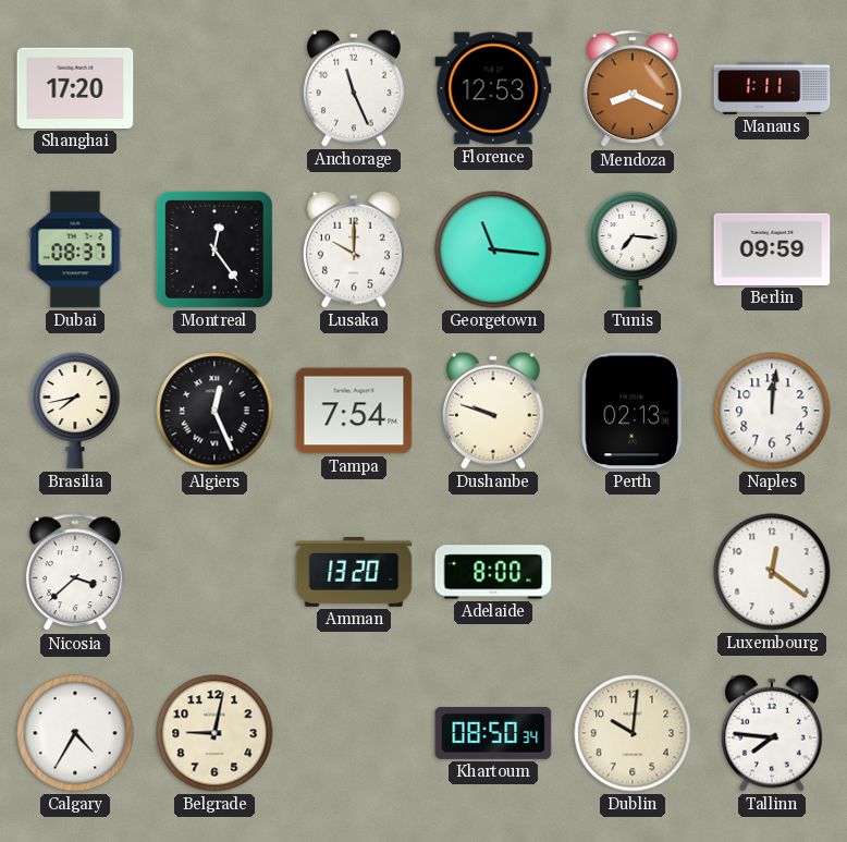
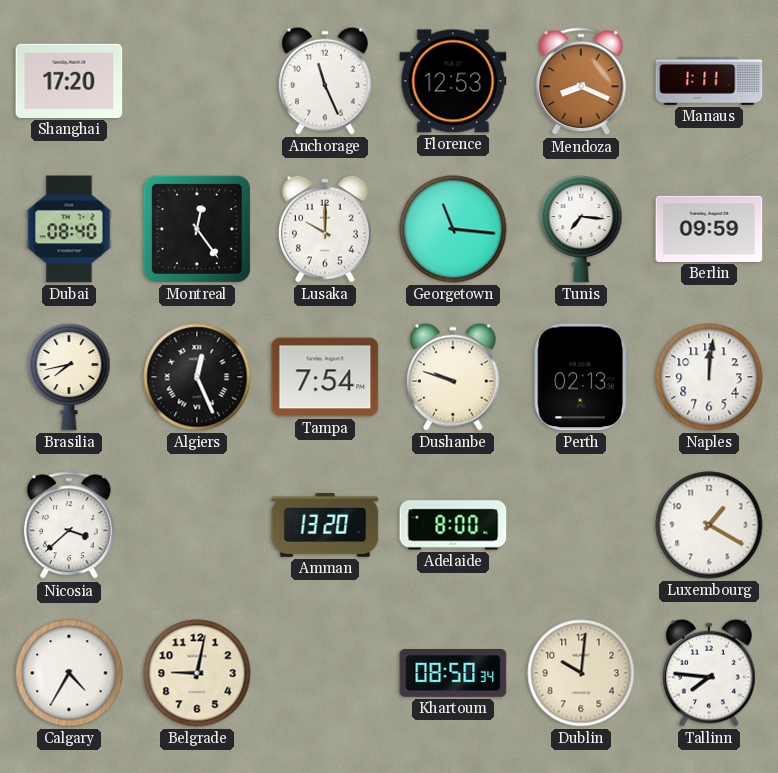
Dubai: 08:37 -> 08:40 (69, 229)
Luxembourg: 12:21 -> 1:20 (709, 525)
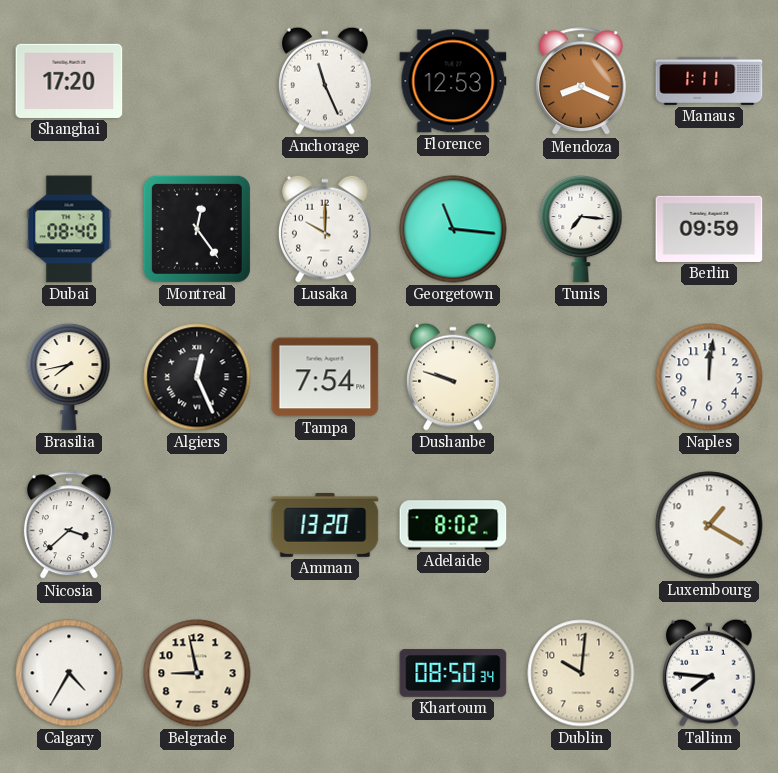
Perth: 02:13 -> none (580, 377)
Adelaide: 8:00 -> 8:02 (453, 525)
Belgrade: 9:02 -> 8:58 (197, 673)
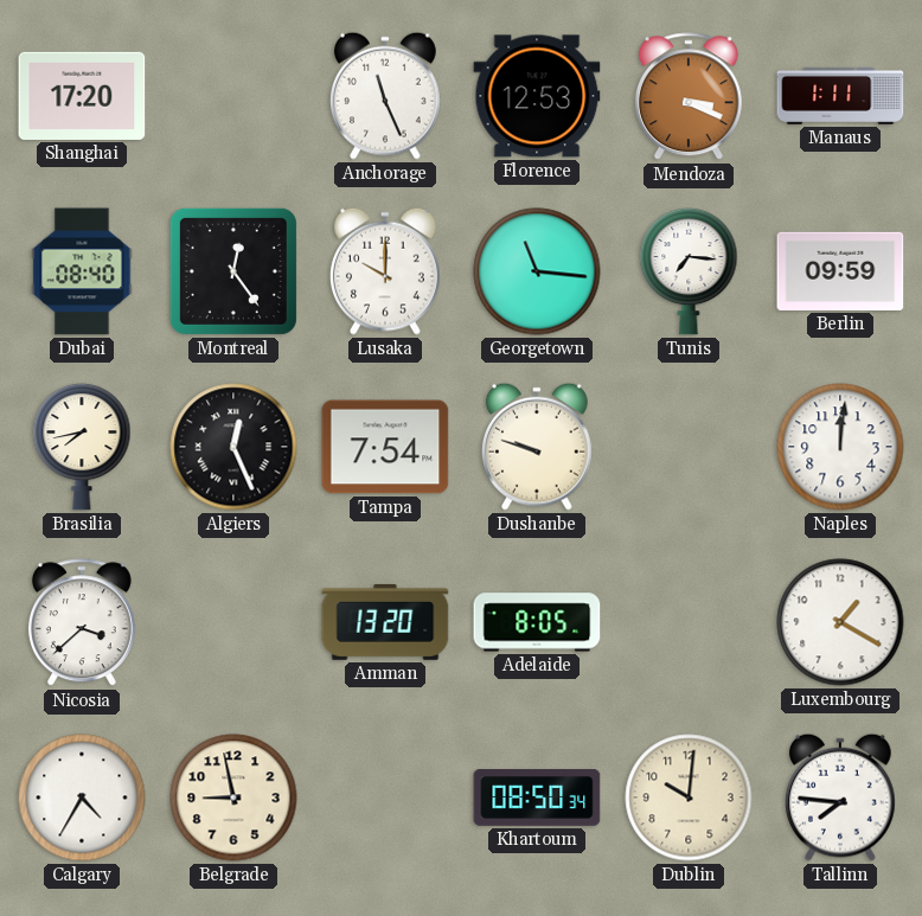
Mendoza: 8:19 -> 3:19 (689, 97)
Adelaide: 8:02 -> 8:05 (537, 622)
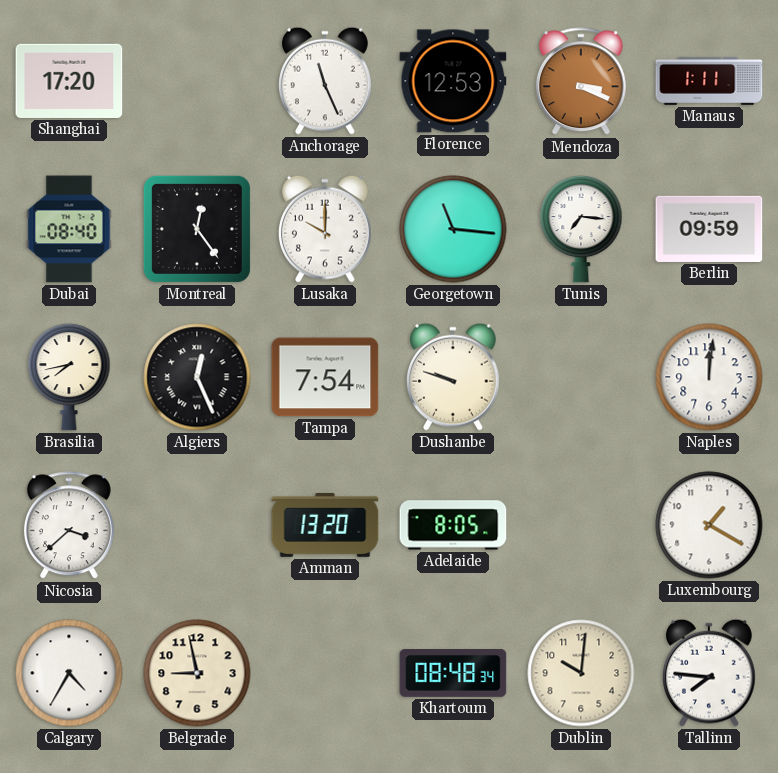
Khartoum: 08:50 -> 08:48 (453, 674)
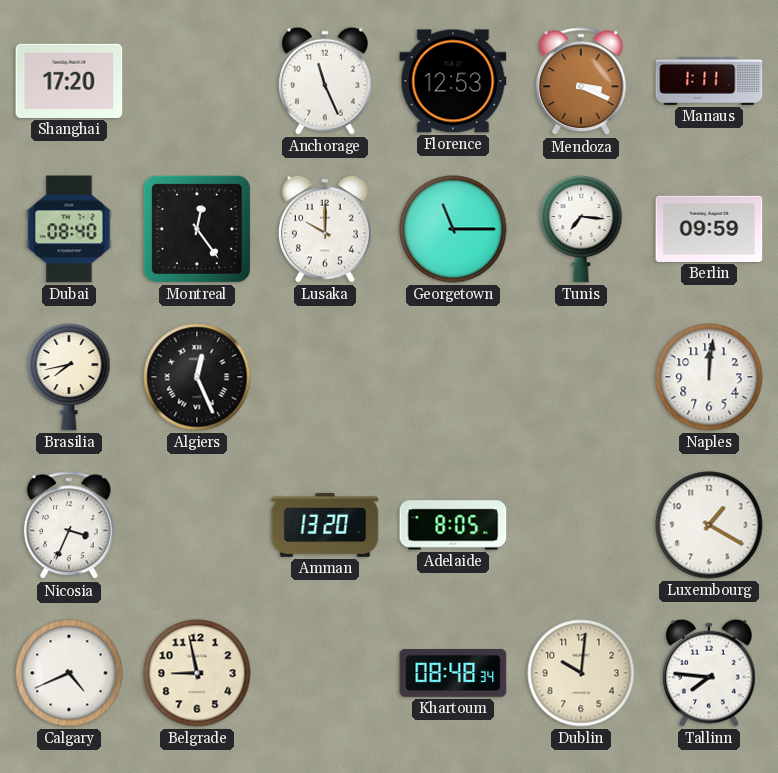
Georgetown: 11:16 -> 11:15 (453, 229)
Tampa: 7:54 -> none (325, 377)
Dushanbe: 9:48 -> none (453, 377)
Nicosia: 3:38 -> 3:34 (69, 526)
Calgary: 4:35 -> 4:41 (69, 673)
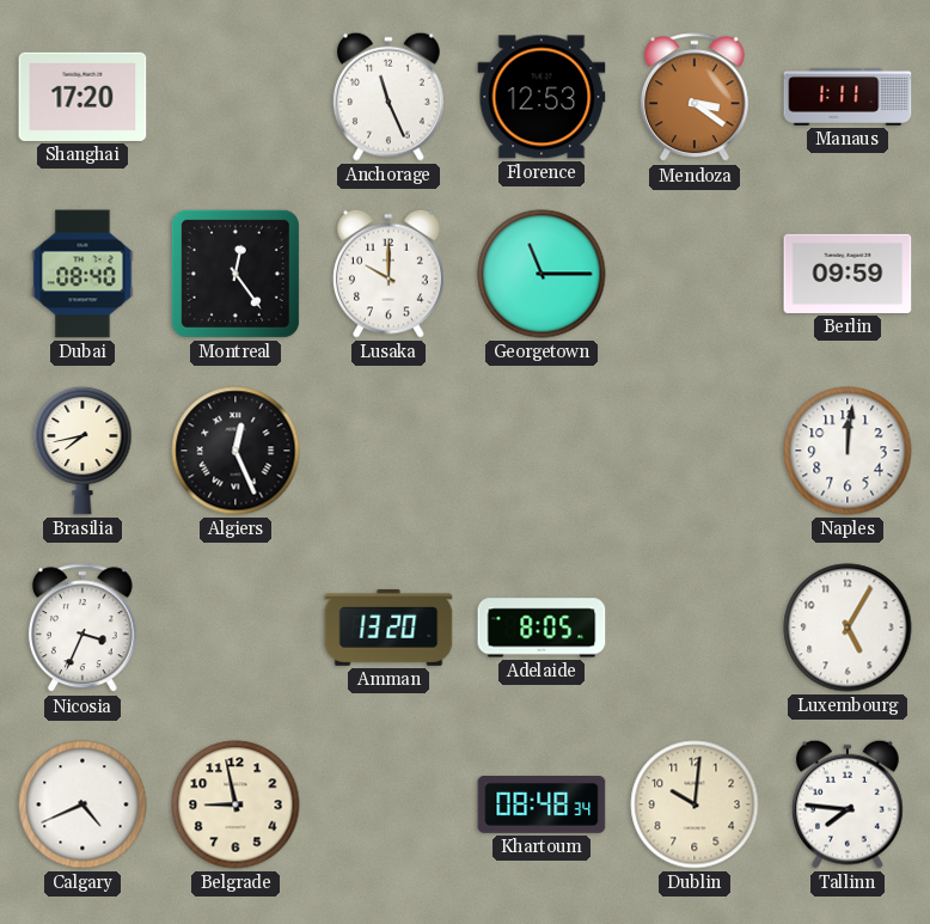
Mendoza: 3:19 -> 3:21 (695, 98)
Tunis: 7:16 -> none (581, 229)
Luxembourg: 1:20 -> 5:05 (848, 628)
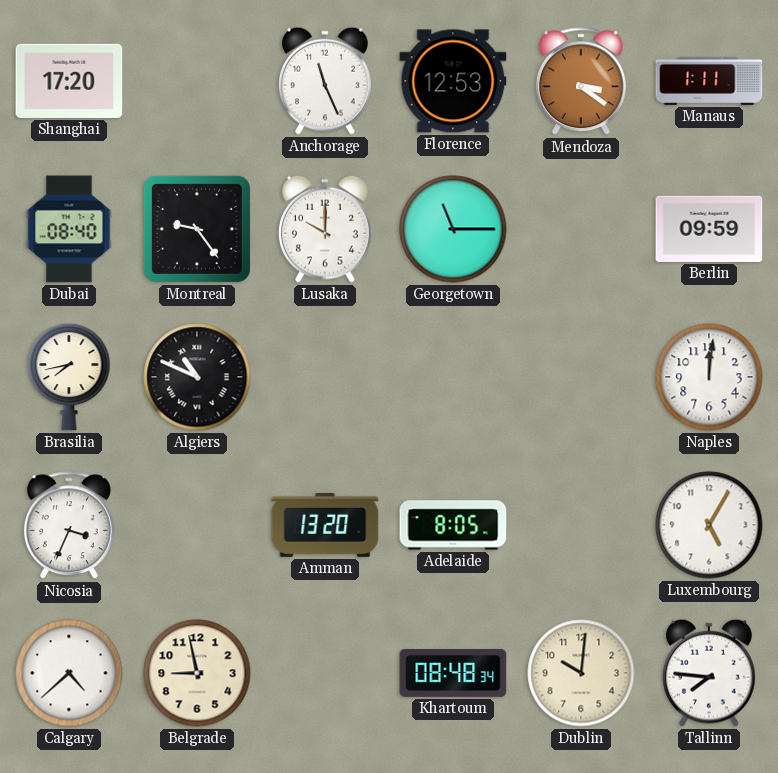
Montreal: 12:24 -> 9:24 (197, 229)
Algiers: 12:26 -> 10:49 (197, 377)
Calgary: 4:41 -> 4:38 (69, 673)
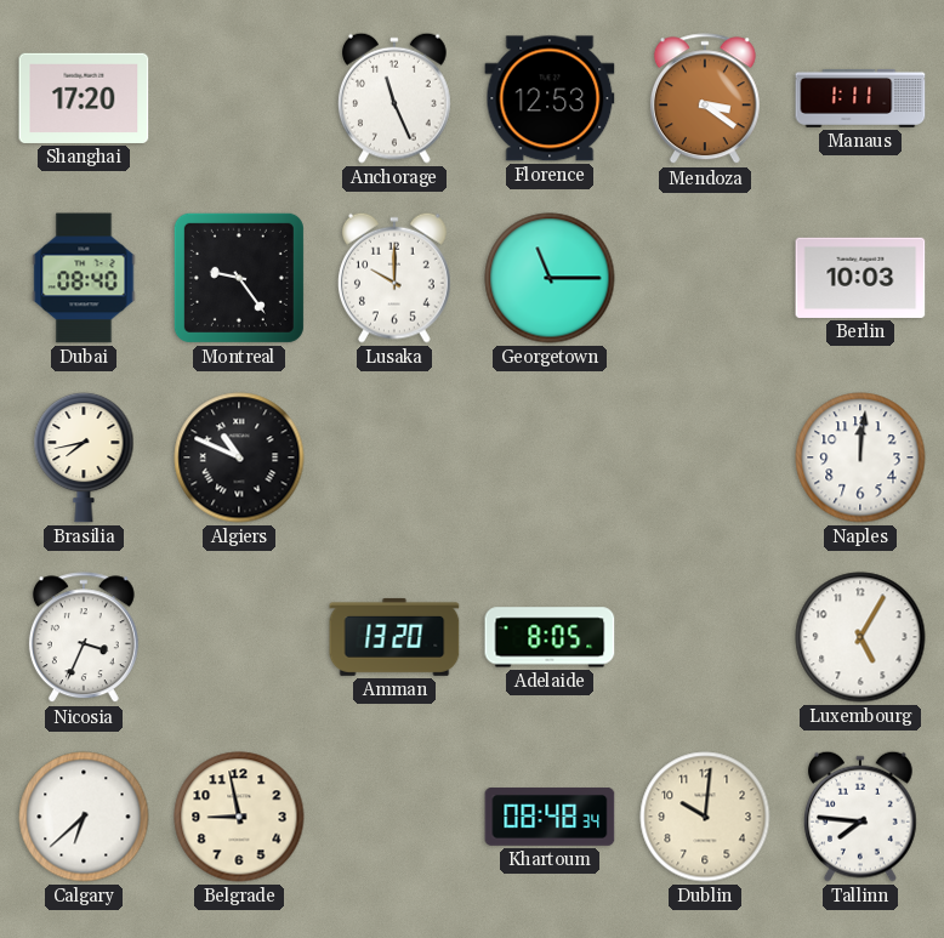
Berlin: 09:59 -> 10:03 (860, 278)
Calgary: 4:38 -> 6:38 (84, 817)
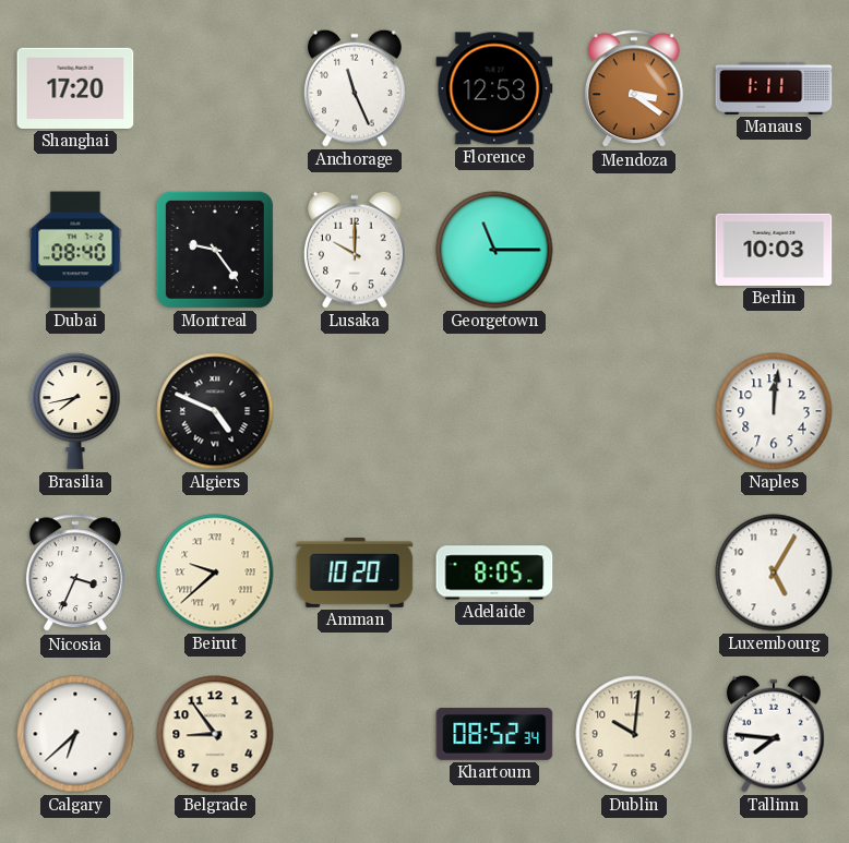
Algiers: 10:49 -> 4:49 (215, 411)
Beirut: none -> 9:38 (215, 573)
Amman: 13:20 -> 10:20 (355, 573)
Belgrade: 8:58 -> 8:54 (215, 734)
Khartoum: 08:48 -> 08:52 (494, 735)
